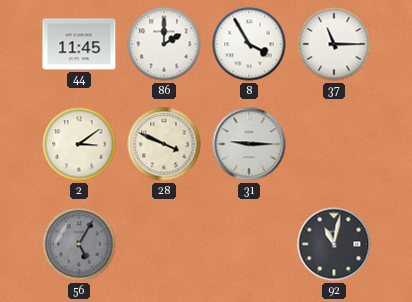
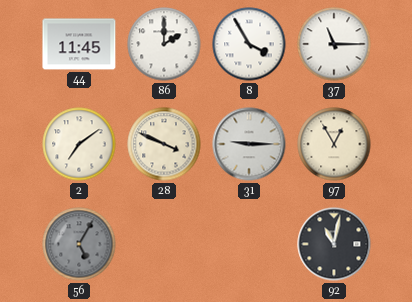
2: 3:09 -> 7:09 (79, 144)
97: none -> 12:55 (334, 144)
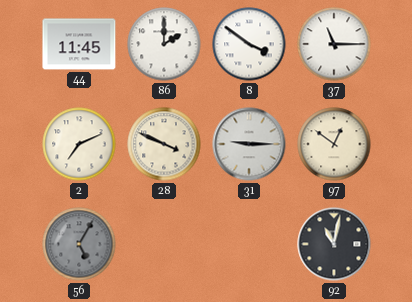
8: 3:55 -> 3:51 (249, 44)
2: 7:09 -> 7:11 (79, 144)
97: 12:55 -> 12:51 (334, 144)
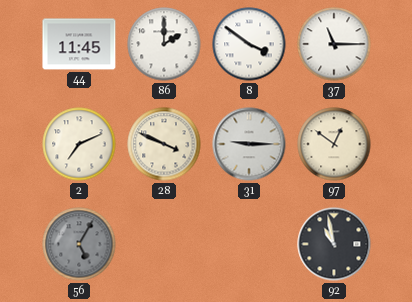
92: 11:02 -> 10:58 (334, 244)
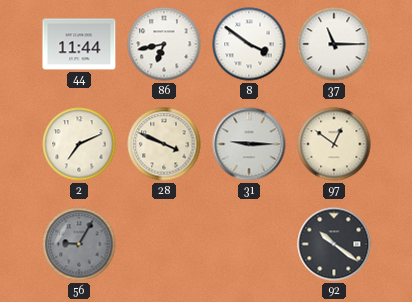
44: 11:45 -> 11:44 (79, 44)
86: 2:00 -> 6:43 (164, 44)
56: 5:05 -> 9:05 (79, 244)
92: 10:58 -> 10:21 (334, 244)
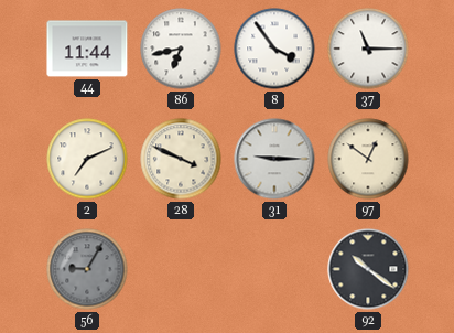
8: 3:51 -> 3:54 (274, 49)
